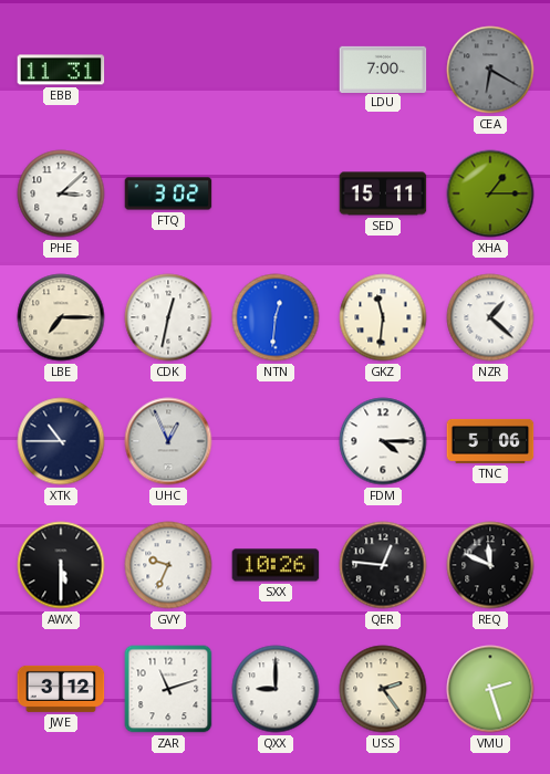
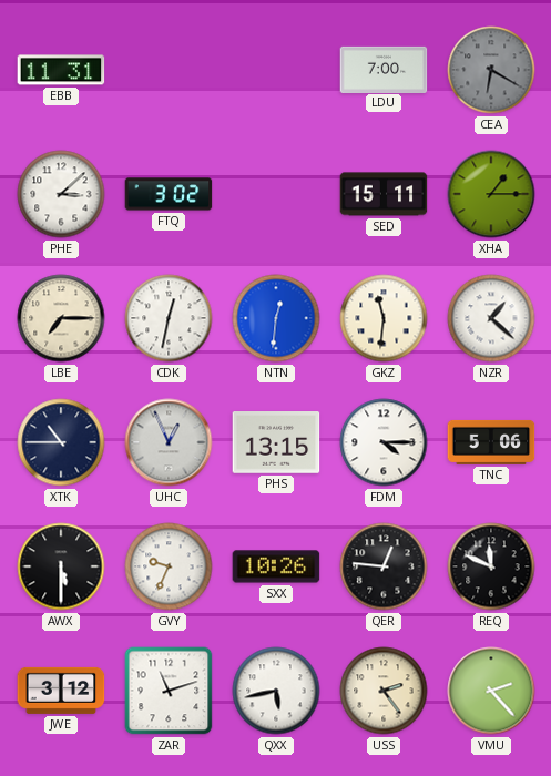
PHS: none -> 13:15 (276, 443)
QXX: 9:00 -> 5:43 (276, 691)
VMU: 2:27 -> 2:23 (491, 691)
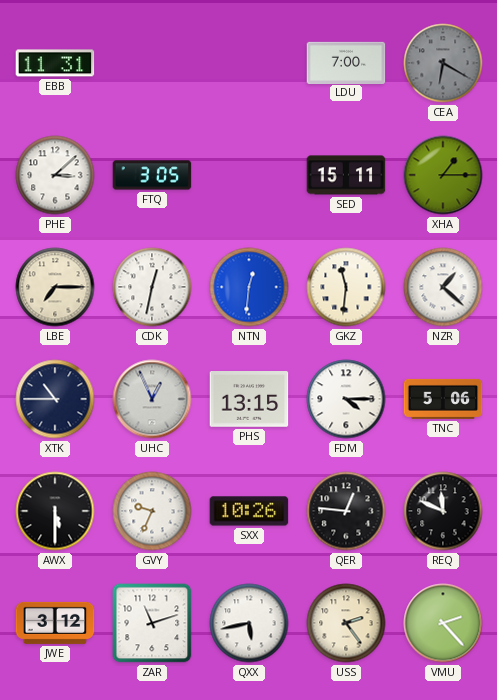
FTQ: 3:02 -> 3:05 (152, 175)
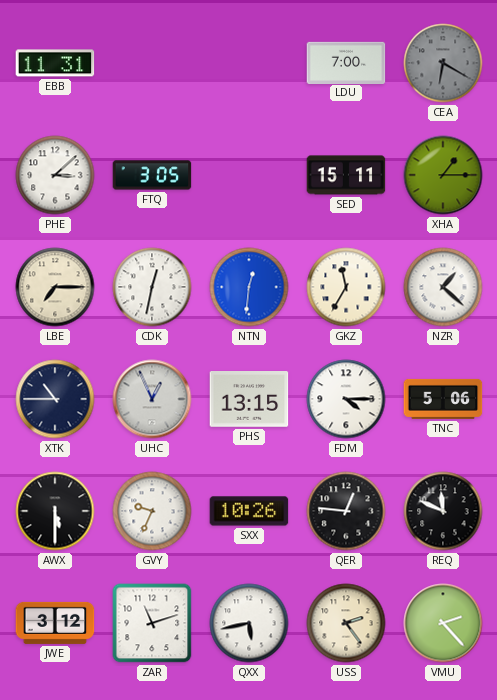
GKZ: 11:31 -> 11:35 (346, 287)
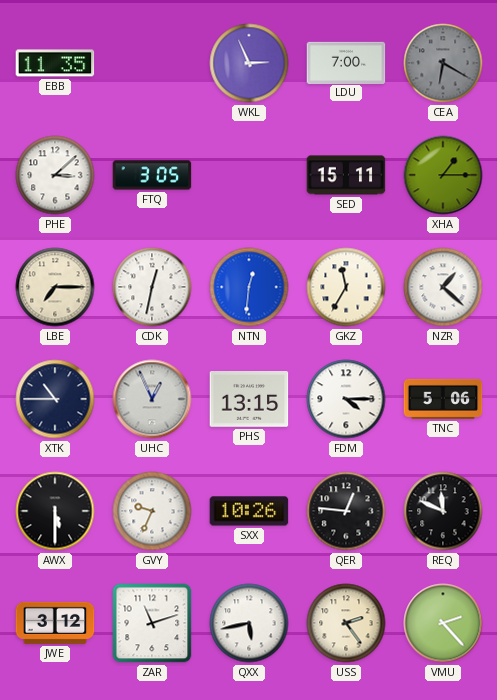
EBB: 11:31 -> 11:35 (55, 63)
WKL: none -> 2:56 (249, 63)
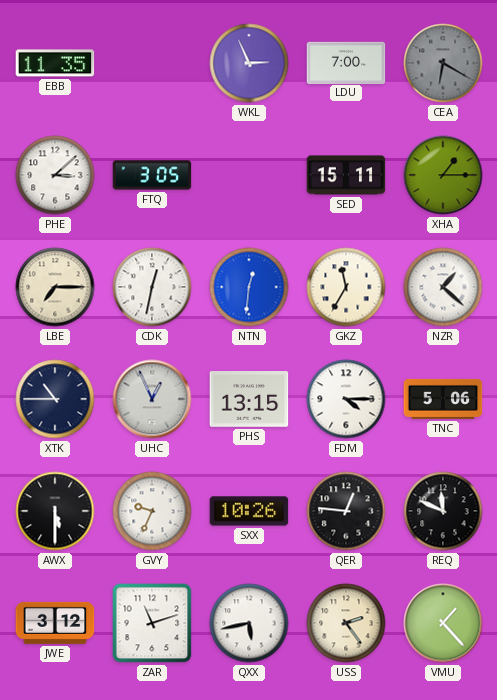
VMU: 2:23 -> 1:23 (443, 623)
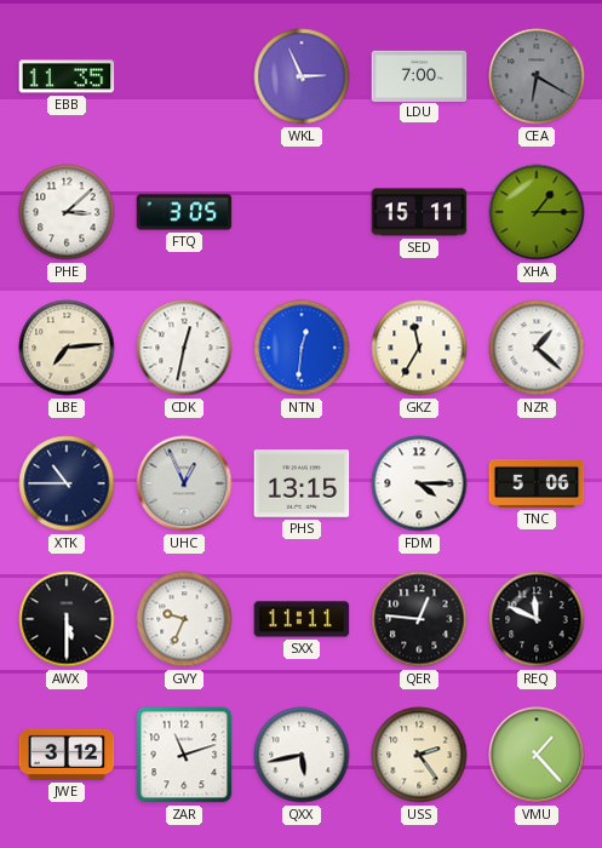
LBE: 7:15 -> 7:14 (67, 348)
SXX: 10:26 -> 11:11 (302, 619)
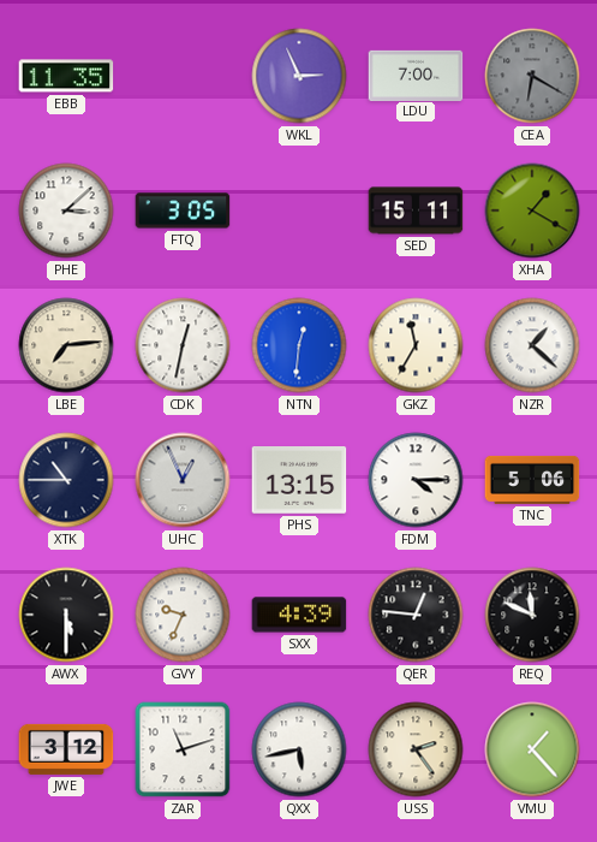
XHA: 1:15 -> 1:20 (532, 210)
SXX: 11:11 -> 4:39 (299, 615)
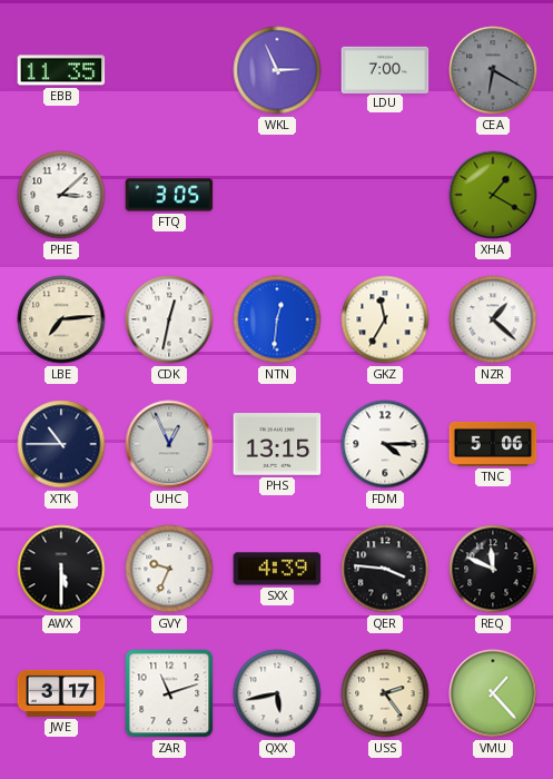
SED: 15:11 -> none (416, 210)
QER: 12:46 -> 3:46 (385, 569)
JWE: 3:12 -> 3:17 (61, 693)
